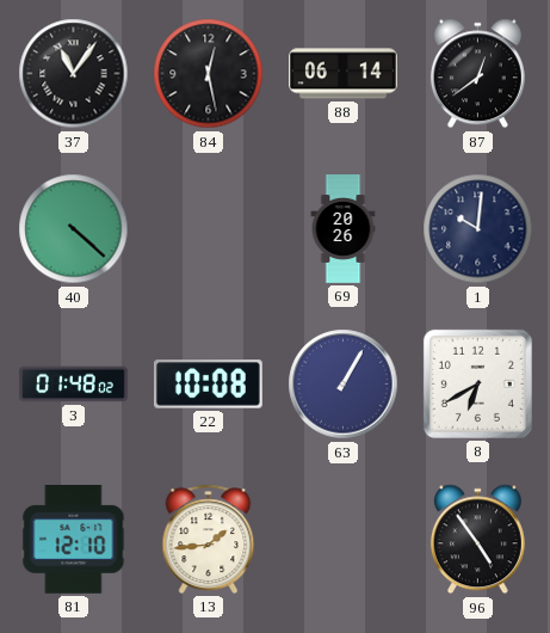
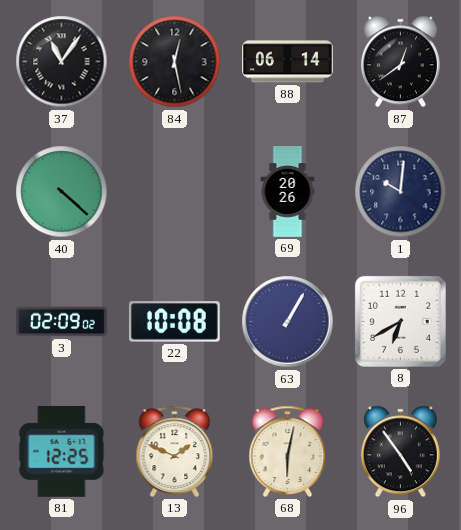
3: 01:48 -> 02:09 (62, 322)
81: 12:10 -> 12:25 (62, 452)
13: 1:44 -> 1:49 (175, 451)
68: none -> 6:02 (288, 451)
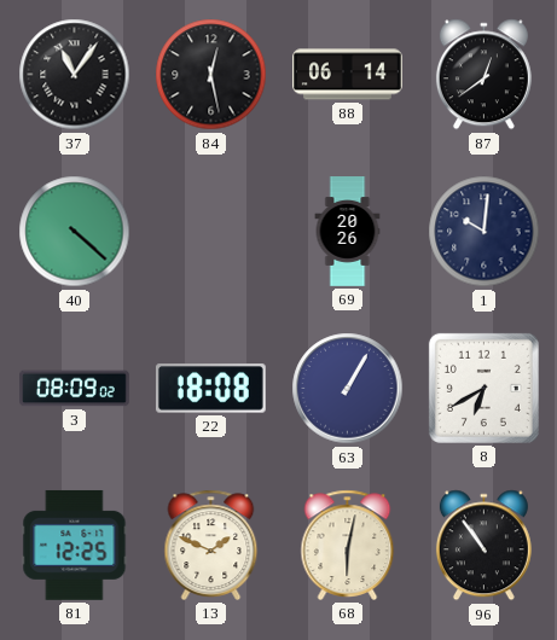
3: 02:09 -> 08:09 (75, 389)
22: 10:08 -> 18:08 (210, 389)
96: 4:54 -> 10:54 (483, 546)
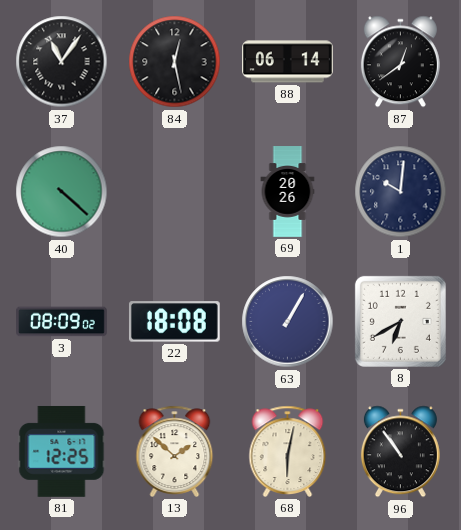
13: 1:49 -> 1:52 (175, 451)
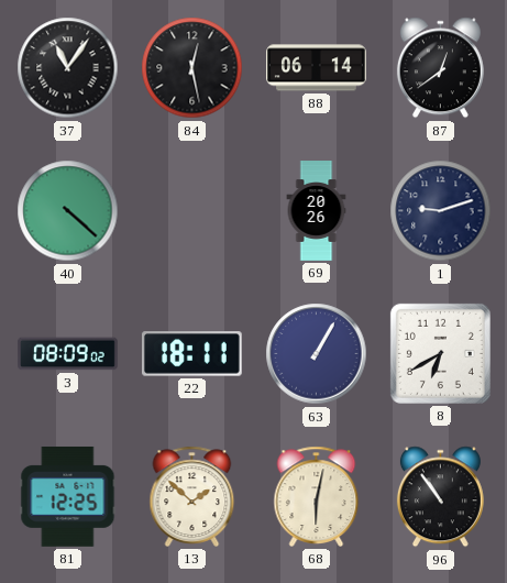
1: 10:01 -> 9:12 (441, 211)
22: 18:08 -> 18:11 (191, 354)
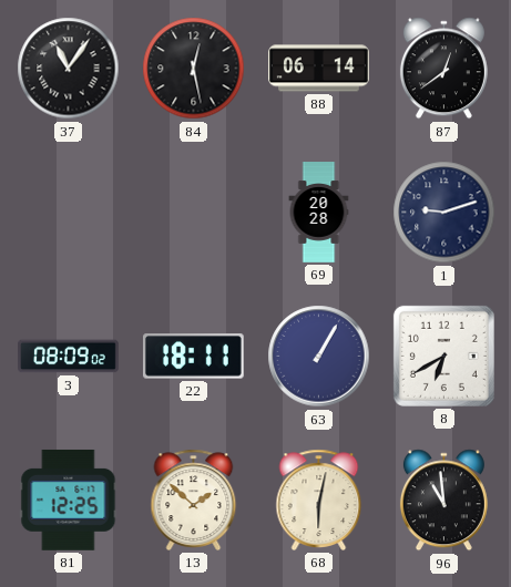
40: 4:22 -> none (68, 211)
69: 20:26 -> 20:28 (319, 213)
96: 10:54 -> 10:59 (443, 501)
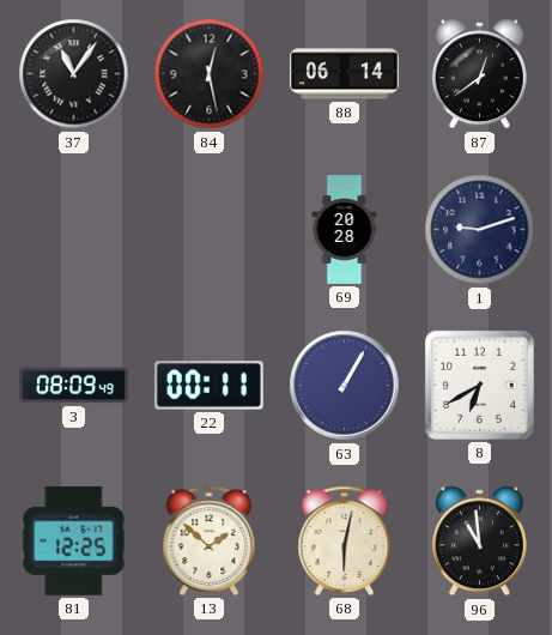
3: 08:09:02 -> 08:09:49 (74, 386)
22: 18:11 -> 00:11 (208, 386)
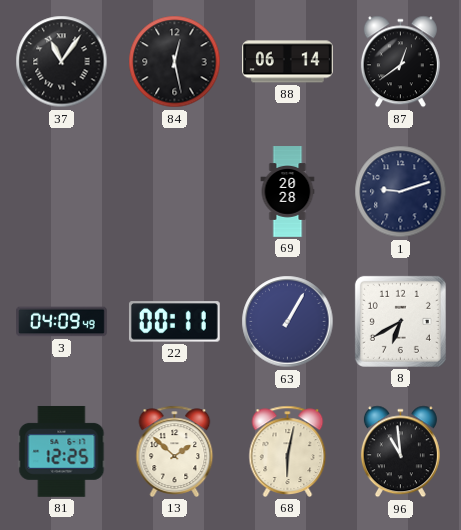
3: 08:09 -> 04:09 (62, 322)
